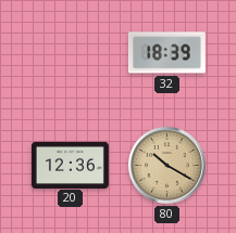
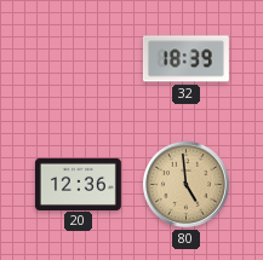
80: 10:20 -> 4:59 (185, 184)
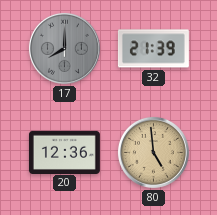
17: none -> 8:00 (64, 48)
32: 18:39 -> 21:39 (153, 49)
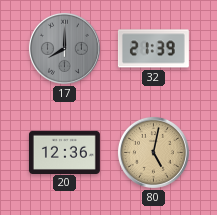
80: 4:59 -> 5:02 (153, 152)
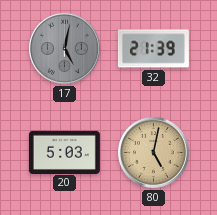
17: 8:00 -> 5:02 (64, 48)
20: 12:36 -> 5:03 (64, 152)
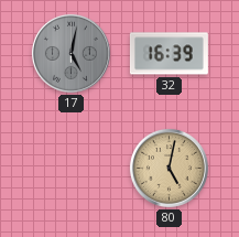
32: 21:39 -> 16:39 (169, 54)
20: 5:03 -> none (64, 152)
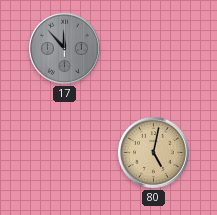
17: 5:02 -> 11:53 (64, 48)
32: 16:39 -> none (169, 54)
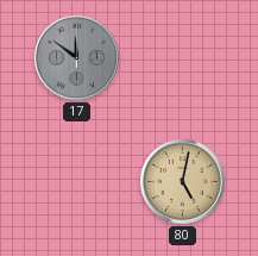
17: 11:53 -> 11:51 (76, 57)
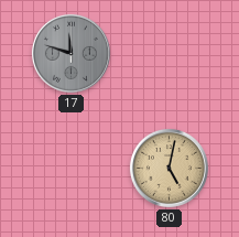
17: 11:51 -> 11:48 (70, 53)
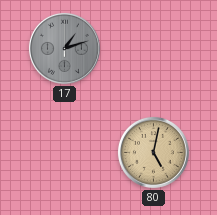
17: 11:48 -> 1:12 (64, 48)
